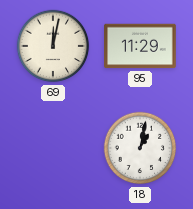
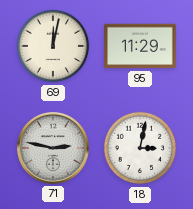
71: none -> 2:47 (53, 148)
18: 1:02 -> 3:02 (140, 148)
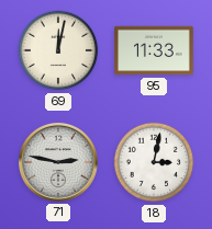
95: 11:29 -> 11:33 (154, 50)
